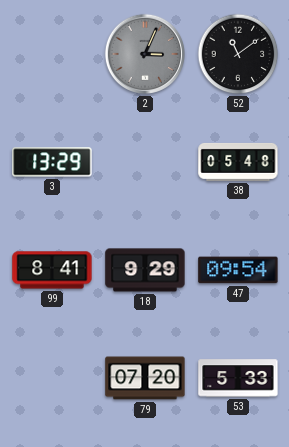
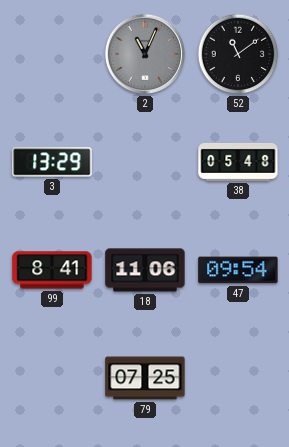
2: 3:04 -> 11:04 (145, 54)
18: 9:29 -> 11:06 (145, 270)
79: 07:20 -> 07:25 (145, 378)
53: 5:33 -> none (238, 378)
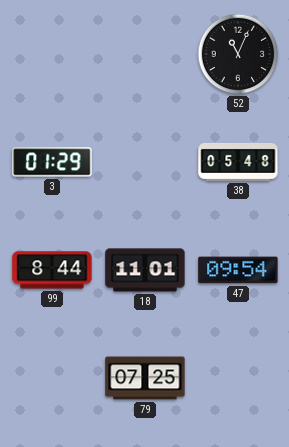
2: 11:04 -> none (145, 54)
52: 11:09 -> 11:04 (238, 54)
3: 13:29 -> 01:29 (52, 162)
99: 8:41 -> 8:44 (52, 270)
18: 11:06 -> 11:01 (145, 270)
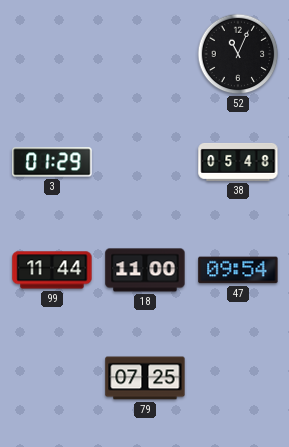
99: 8:44 -> 11:44 (52, 270)
18: 11:01 -> 11:00 (145, 270)
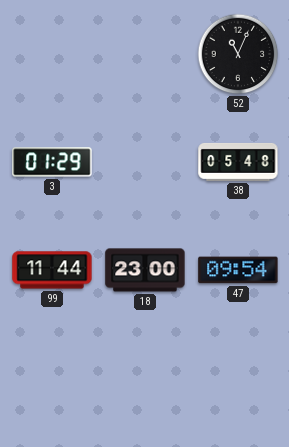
18: 11:00 -> 23:00 (145, 270)
79: 07:25 -> none (145, 378)
